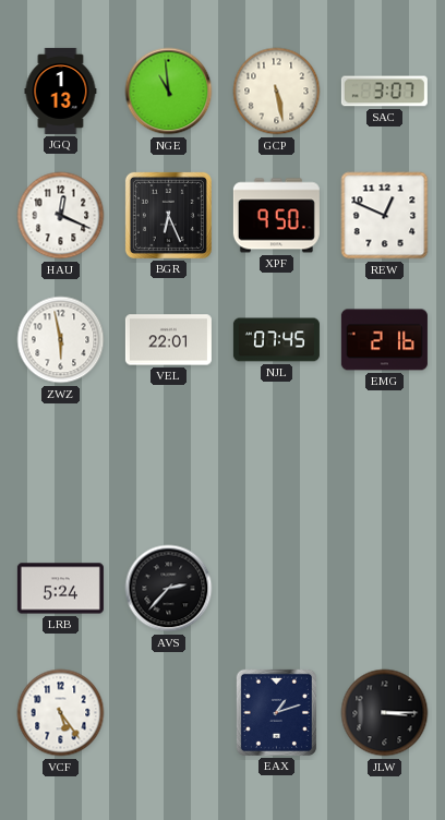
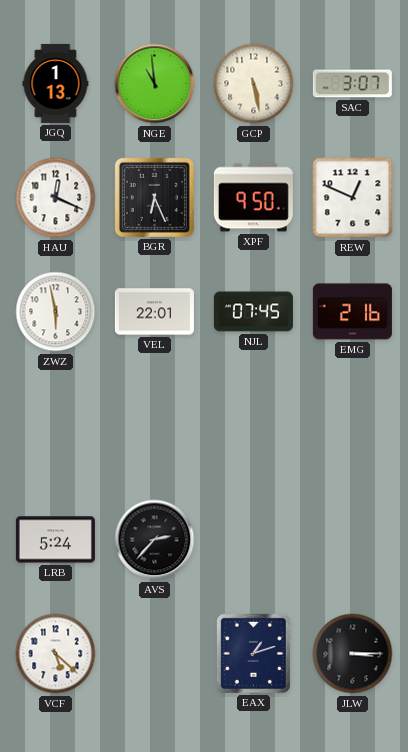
VCF: 5:24 -> 5:22 (56, 654)
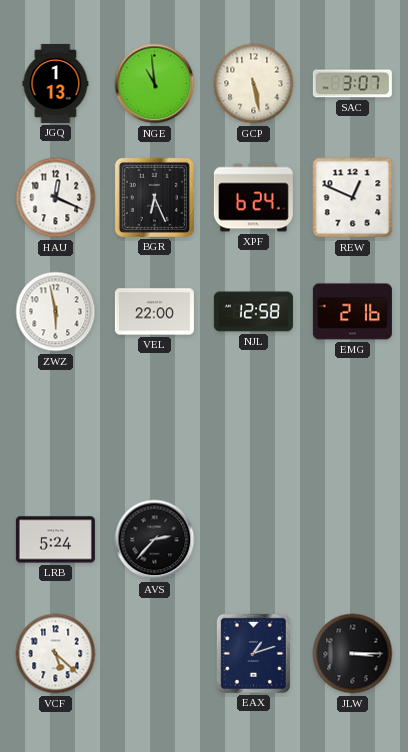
XPF: 9:50 -> 6:24 (253, 198)
VEL: 22:01 -> 22:00 (154, 312)
NJL: 07:45 -> 12:58 (253, 312)
